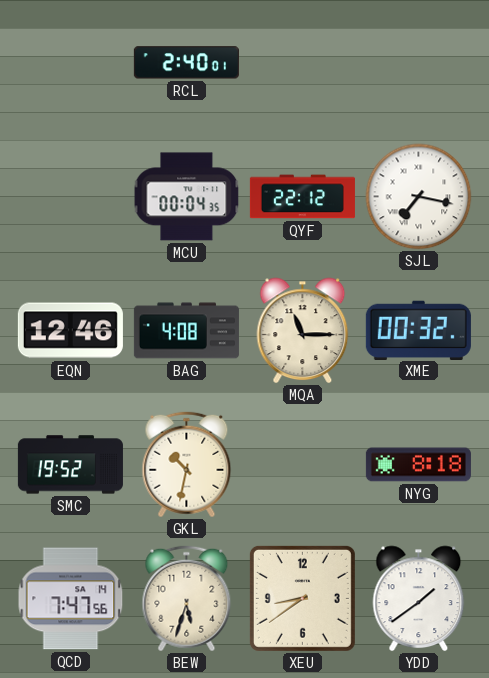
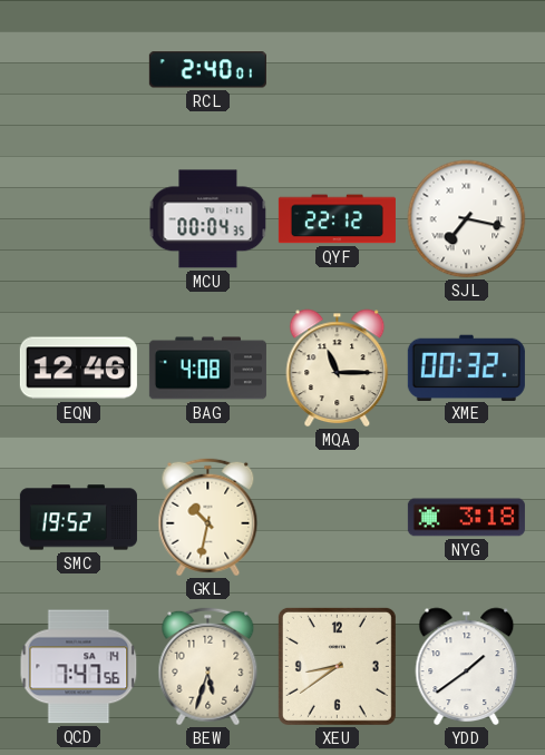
NYG: 8:18 -> 3:18 (466, 518)
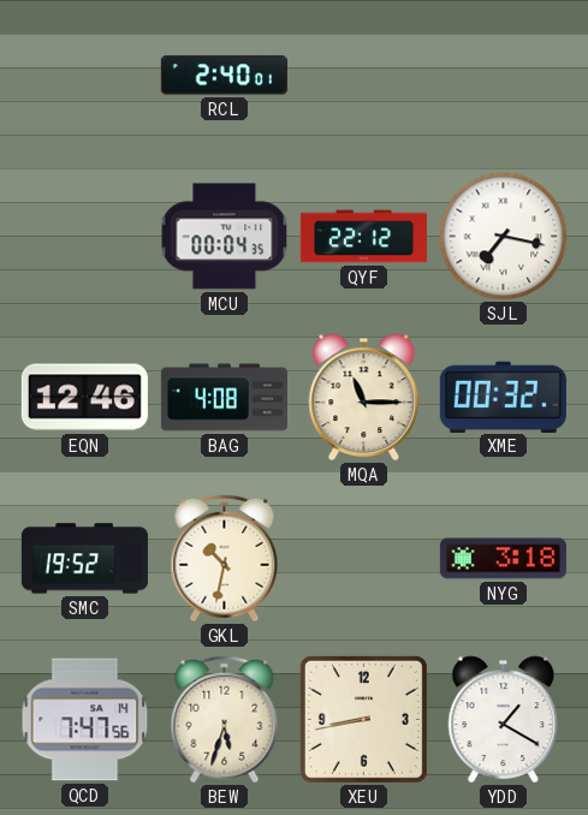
XEU: 8:39 -> 8:43 (363, 719)
YDD: 1:39 -> 1:20 (504, 720)
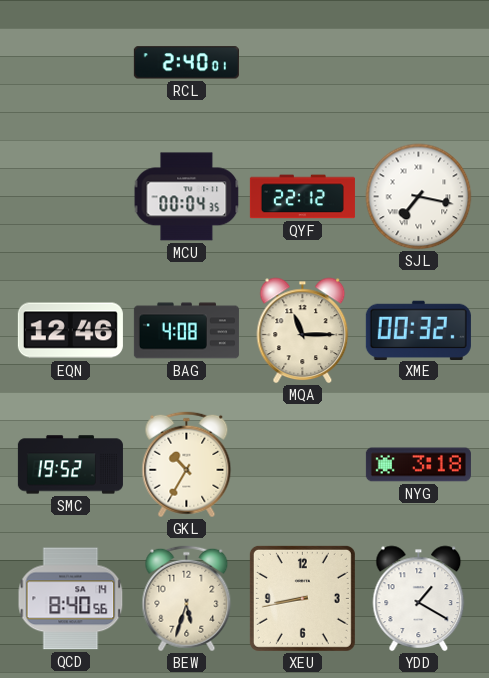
GKL: 10:32 -> 10:35 (187, 465)
QCD: 7:47 -> 8:40 (71, 599)
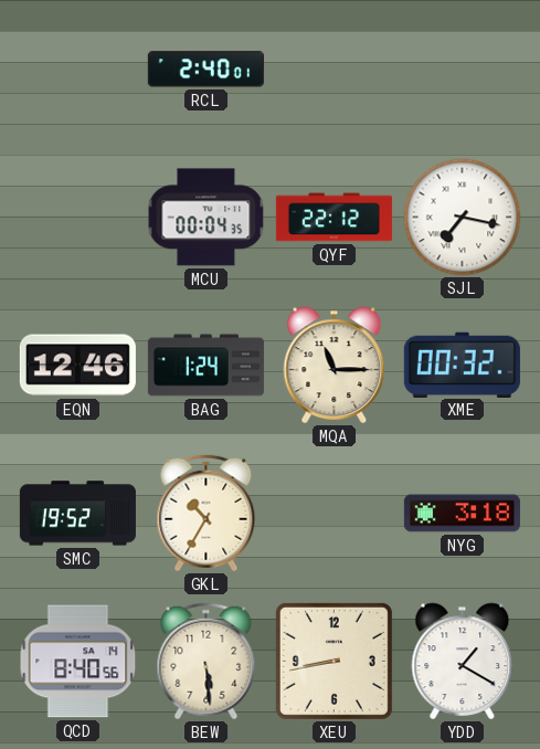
BAG: 4:08 -> 1:24 (205, 366)
BEW: 5:33 -> 5:29 (207, 662)
